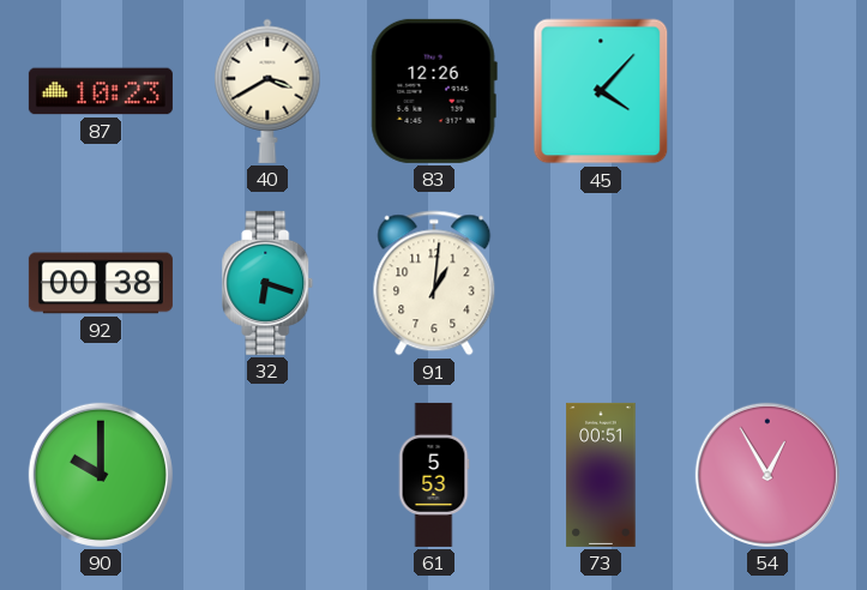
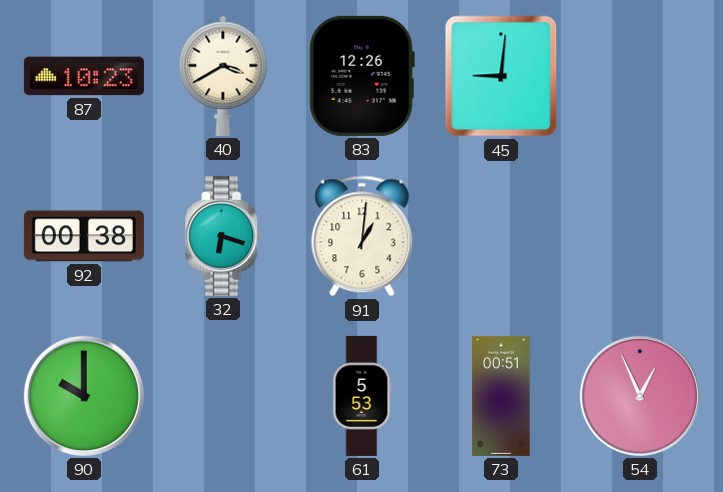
45: 4:07 -> 9:01 (501, 76)
54: 12:55 -> 12:56 (640, 396)
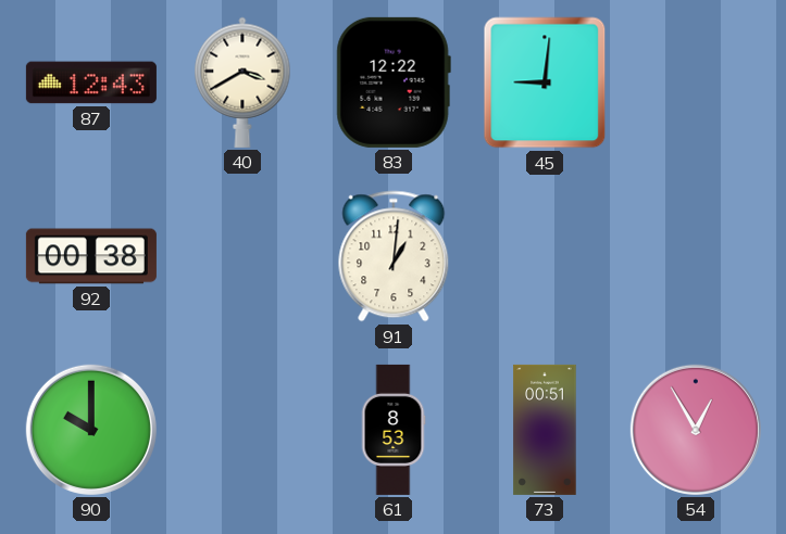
87: 10:23 -> 12:43 (91, 82)
83: 12:26 -> 12:22 (394, 82)
32: 6:18 -> none (223, 236)
61: 5:53 -> 8:53 (394, 430)
54: 12:56 -> 12:55 (696, 430)
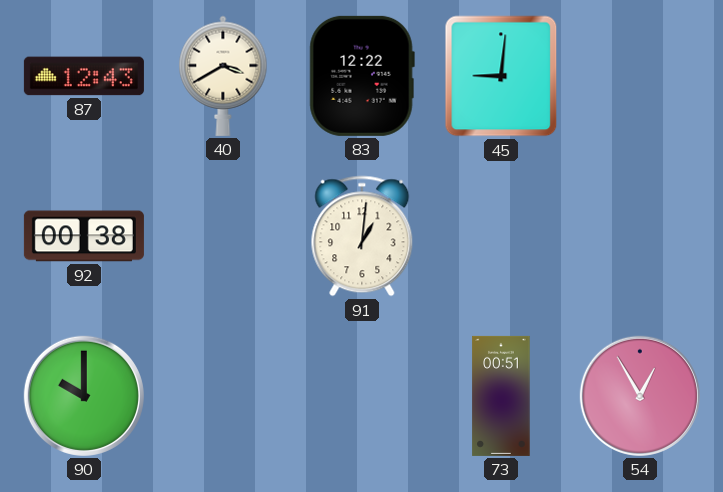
61: 8:53 -> none (394, 430)
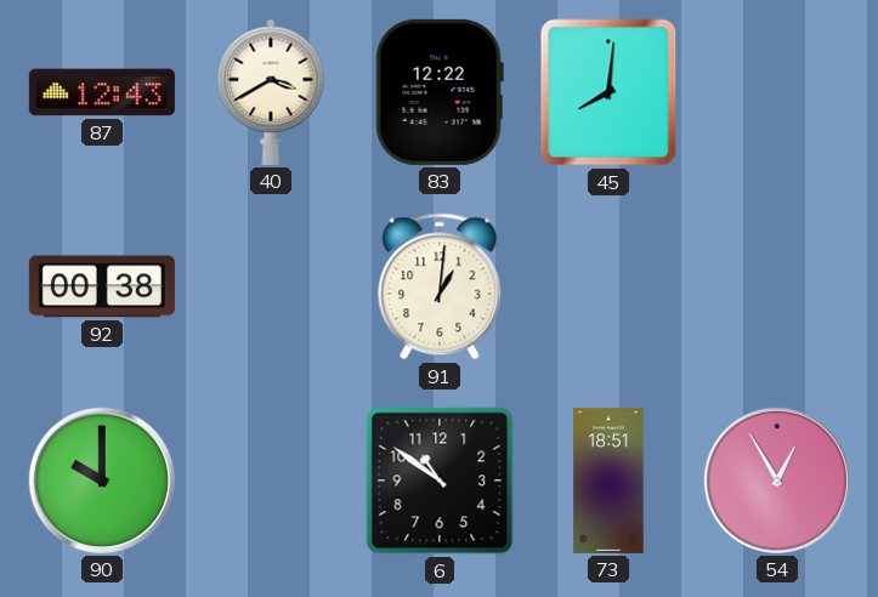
45: 9:01 -> 8:01 (608, 92)
6: none -> 10:51 (440, 481)
73: 00:51 -> 18:51 (608, 481)
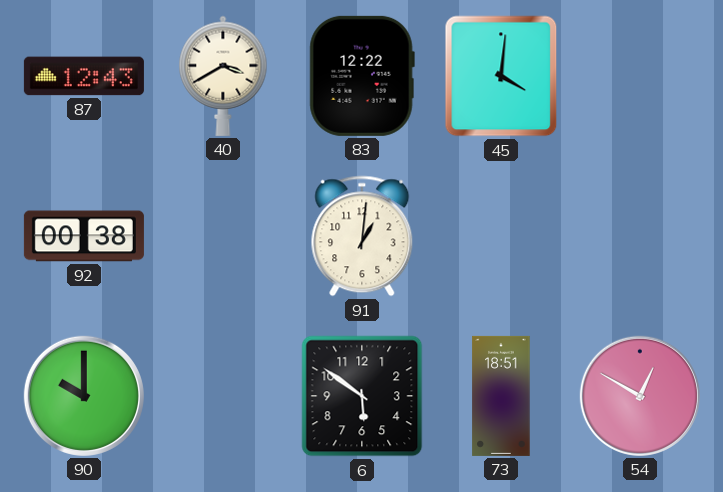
45: 8:01 -> 4:01 (501, 76)
6: 10:51 -> 5:51 (362, 396)
54: 12:55 -> 12:50 (640, 396)
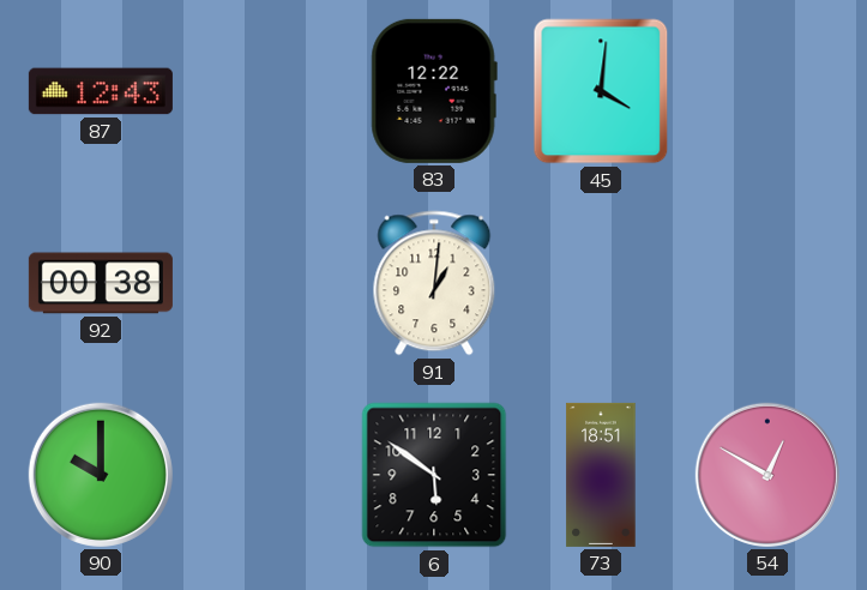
40: 3:40 -> none (223, 76)
